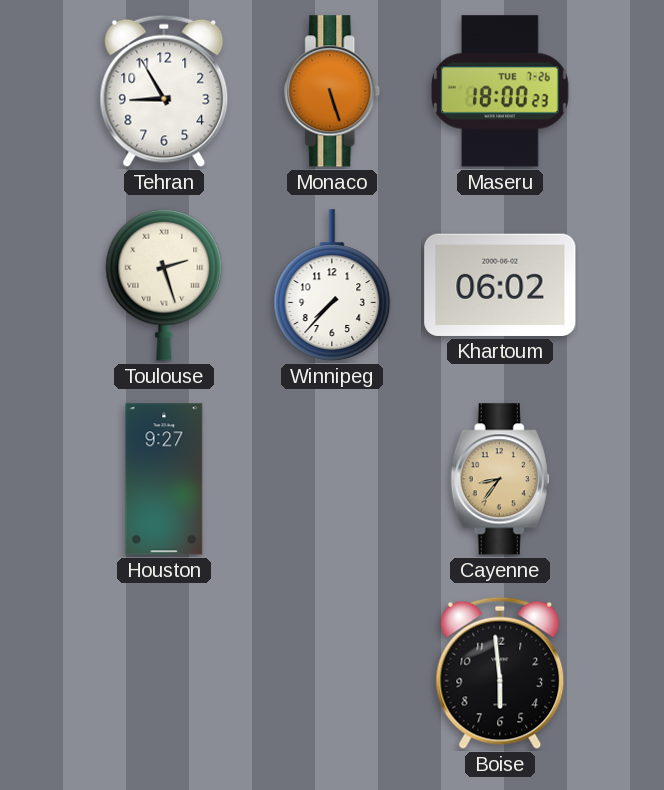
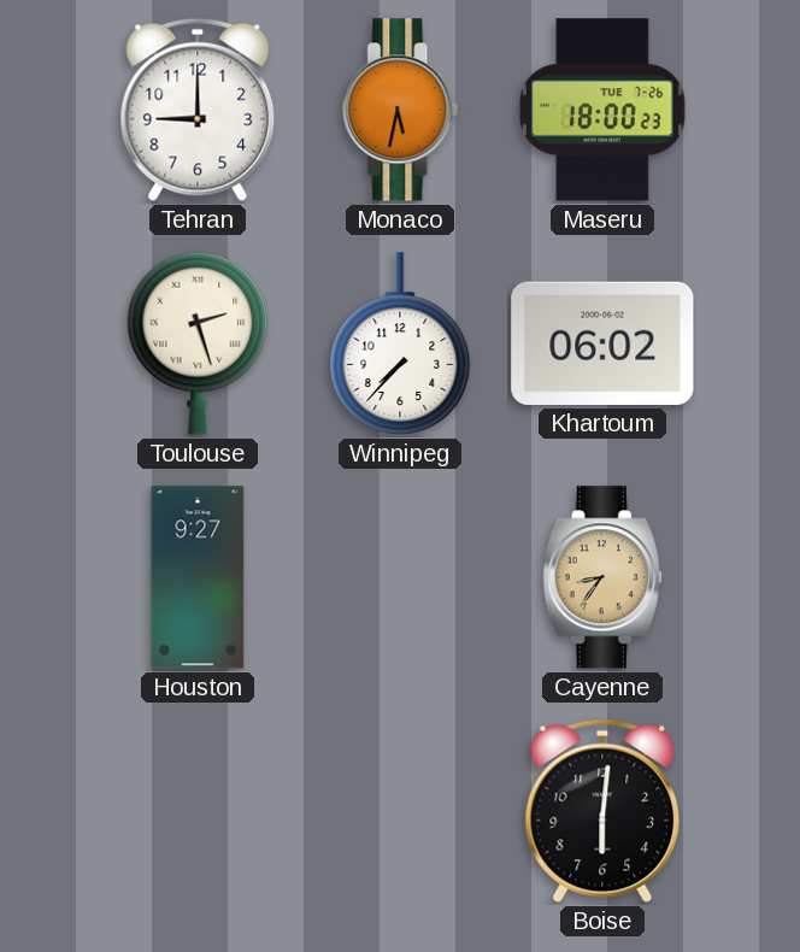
Tehran: 8:55 -> 9:00 (198, 110)
Monaco: 5:27 -> 5:32 (401, 110)
Boise: 5:59 -> 6:01 (602, 811)
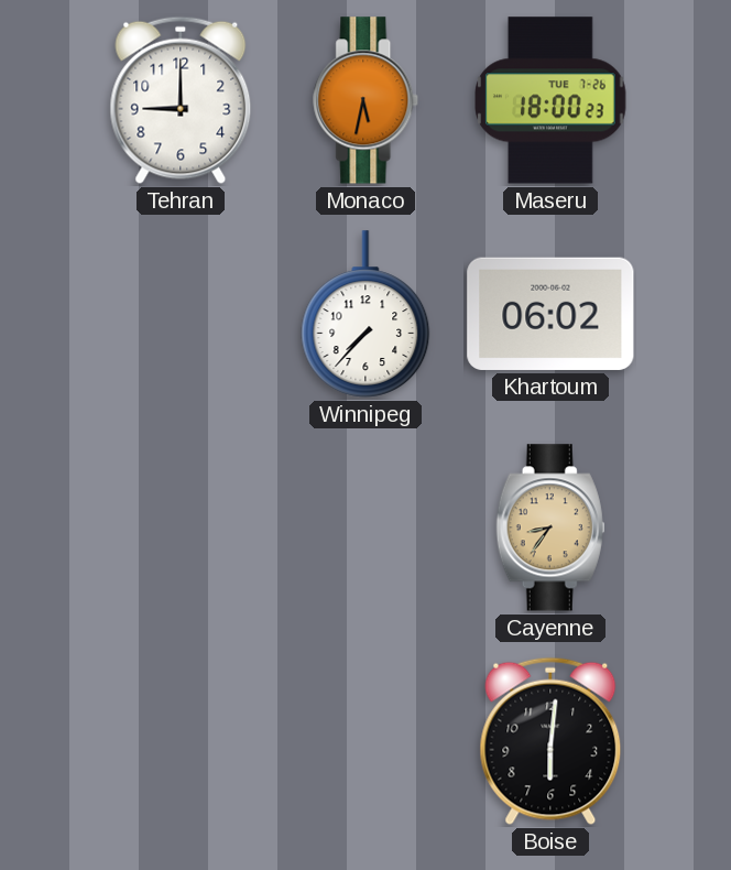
Toulouse: 2:27 -> none (198, 343)
Houston: 9:27 -> none (198, 577)
